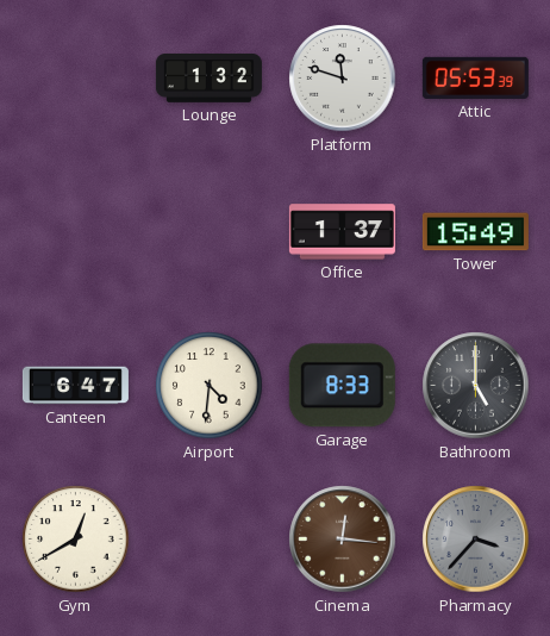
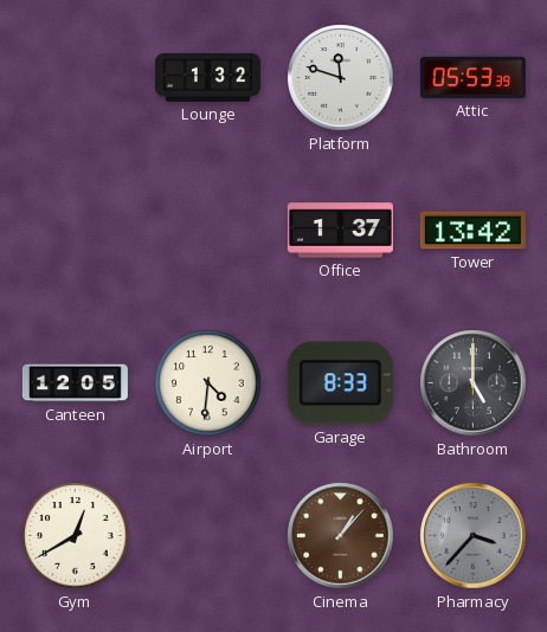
Tower: 15:49 -> 13:42 (472, 231)
Canteen: 6:47 -> 12:05 (75, 383)
Cinema: 12:16 -> 1:07 (341, 536)
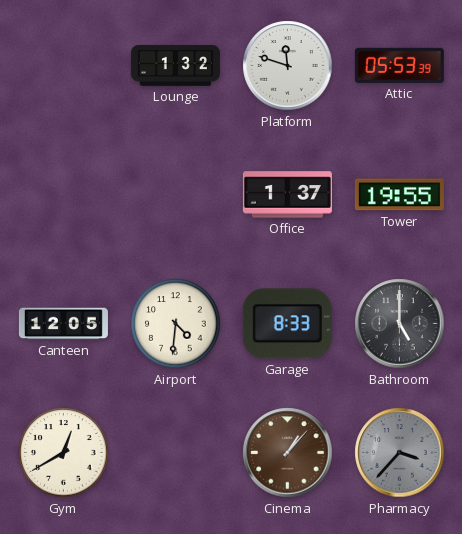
Tower: 13:42 -> 19:55 (399, 195)
